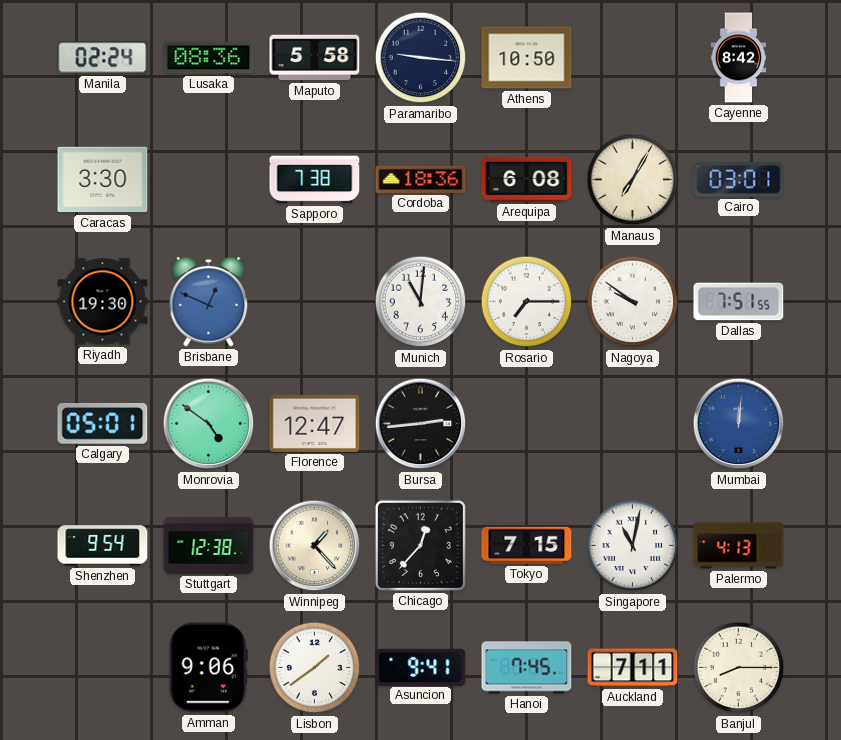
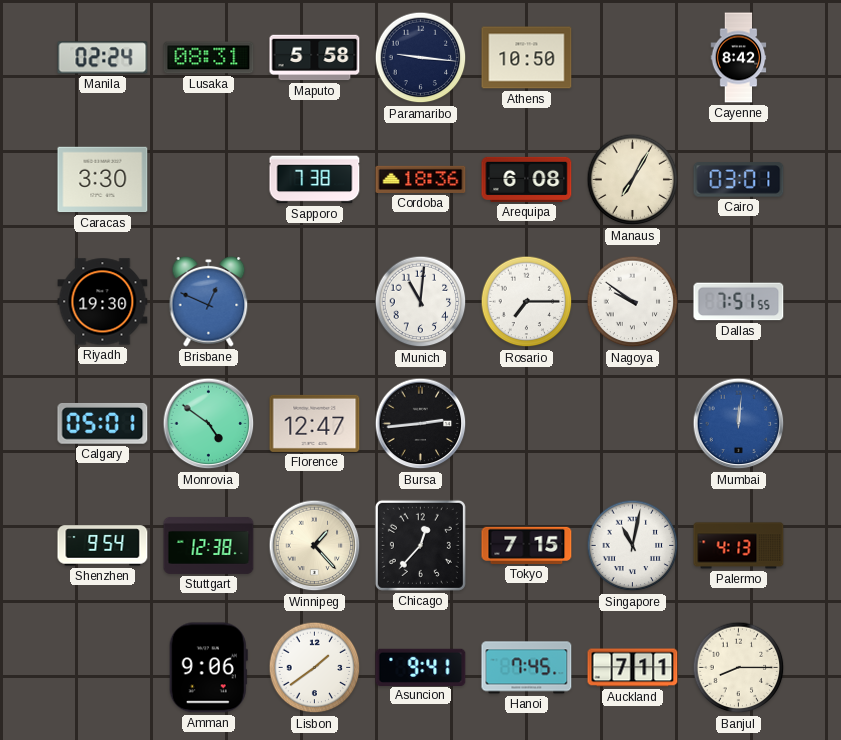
Lusaka: 08:36 -> 08:31 (209, 58)
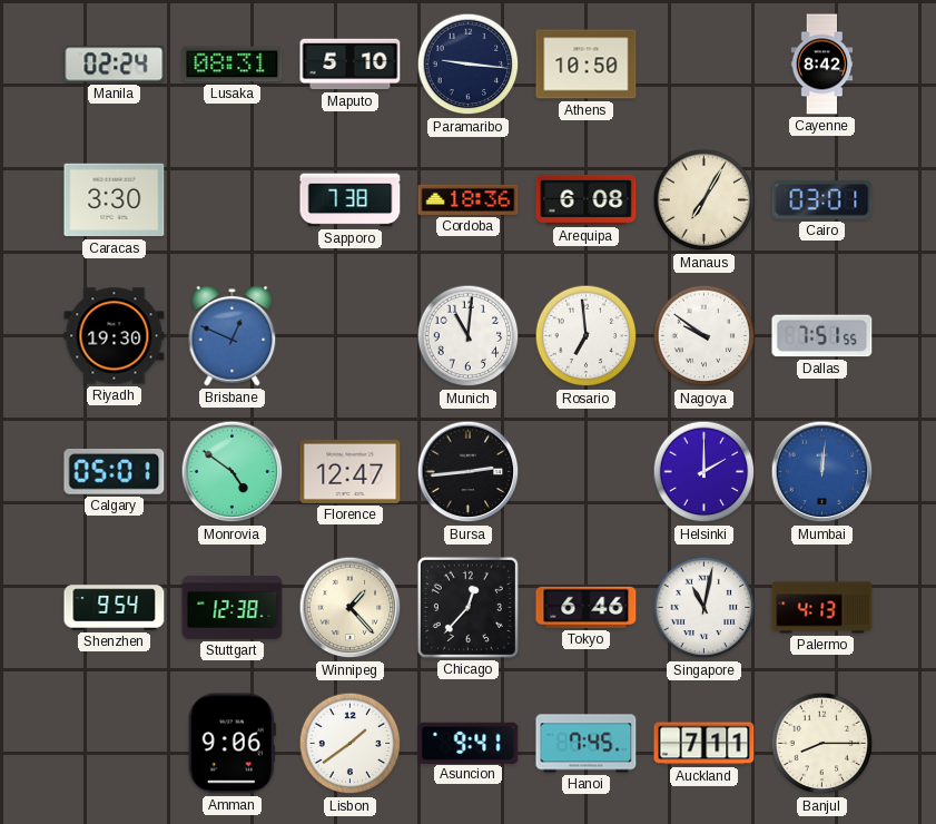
Maputo: 5:58 -> 5:10 (351, 65)
Rosario: 7:15 -> 6:59 (587, 336)
Helsinki: none -> 2:00 (705, 472)
Tokyo: 7:15 -> 6:46 (587, 607)
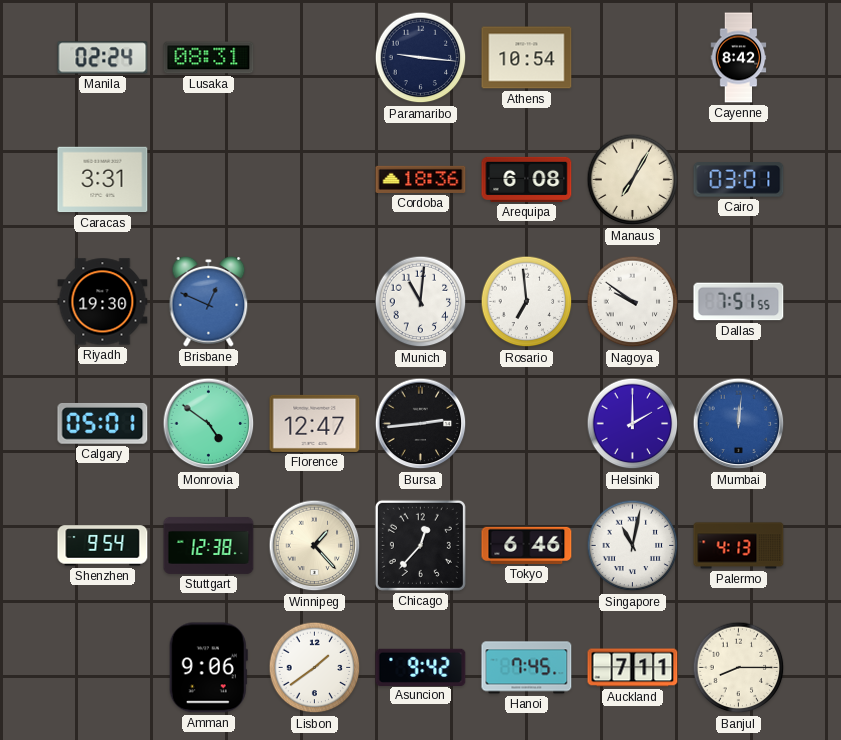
Maputo: 5:10 -> none (351, 65)
Athens: 10:50 -> 10:54 (527, 58)
Caracas: 3:30 -> 3:31 (103, 180)
Sapporo: 7:38 -> none (351, 200)
Asuncion: 9:41 -> 9:42 (421, 667)
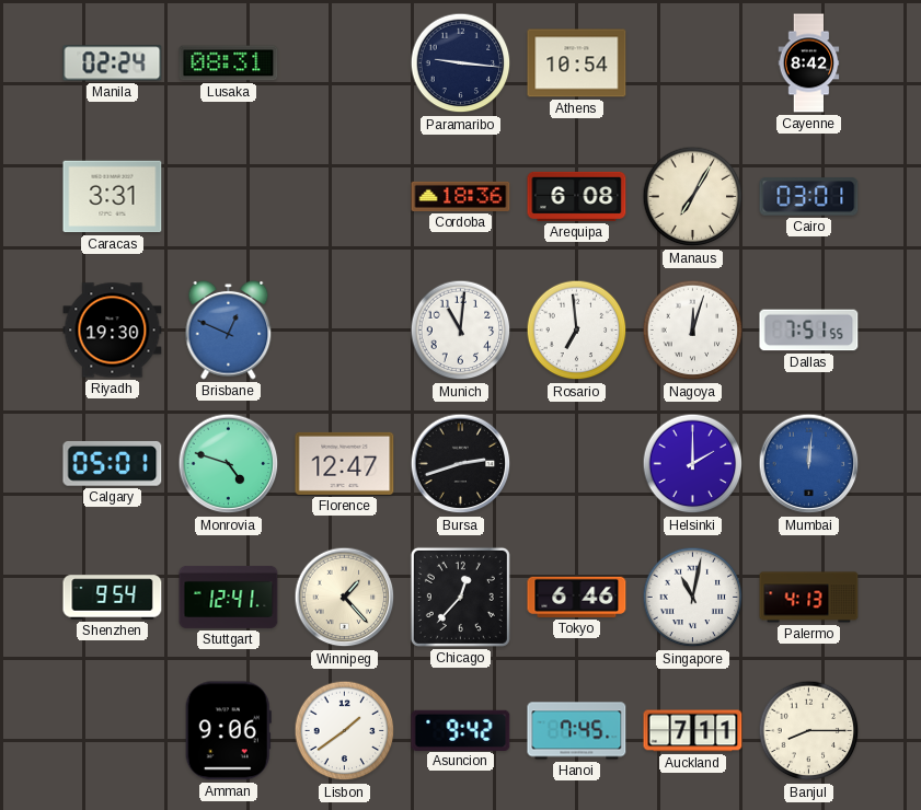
Nagoya: 9:51 -> 12:03 (693, 331)
Monrovia: 4:51 -> 4:48 (229, 464)
Bursa: 2:44 -> 2:42 (461, 464)
Stuttgart: 12:38 -> 12:41 (229, 597)
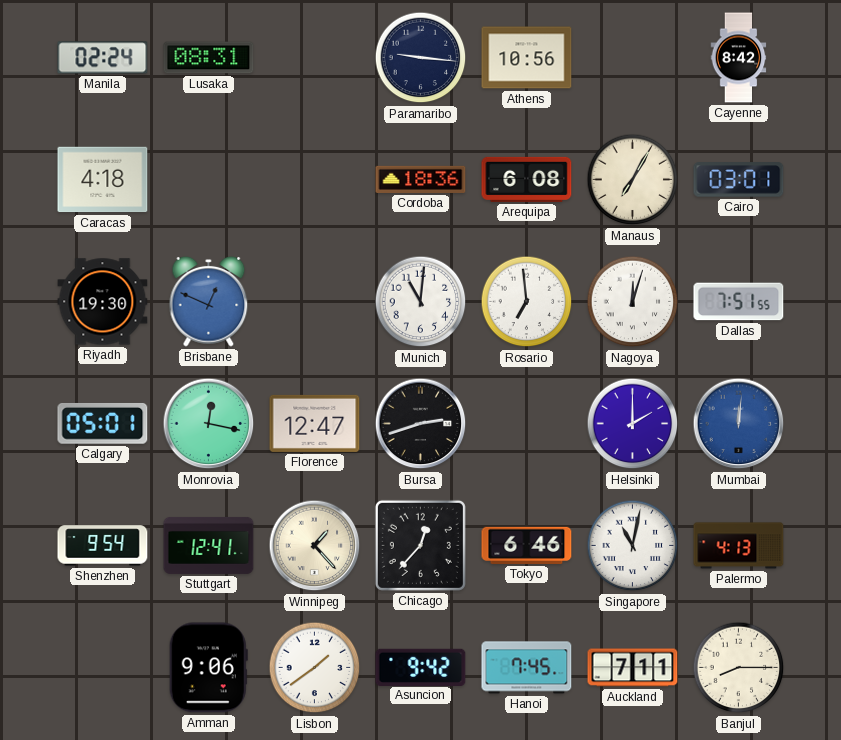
Athens: 10:54 -> 10:56 (527, 58)
Caracas: 3:31 -> 4:18 (103, 180)
Monrovia: 4:48 -> 12:17 (209, 424)
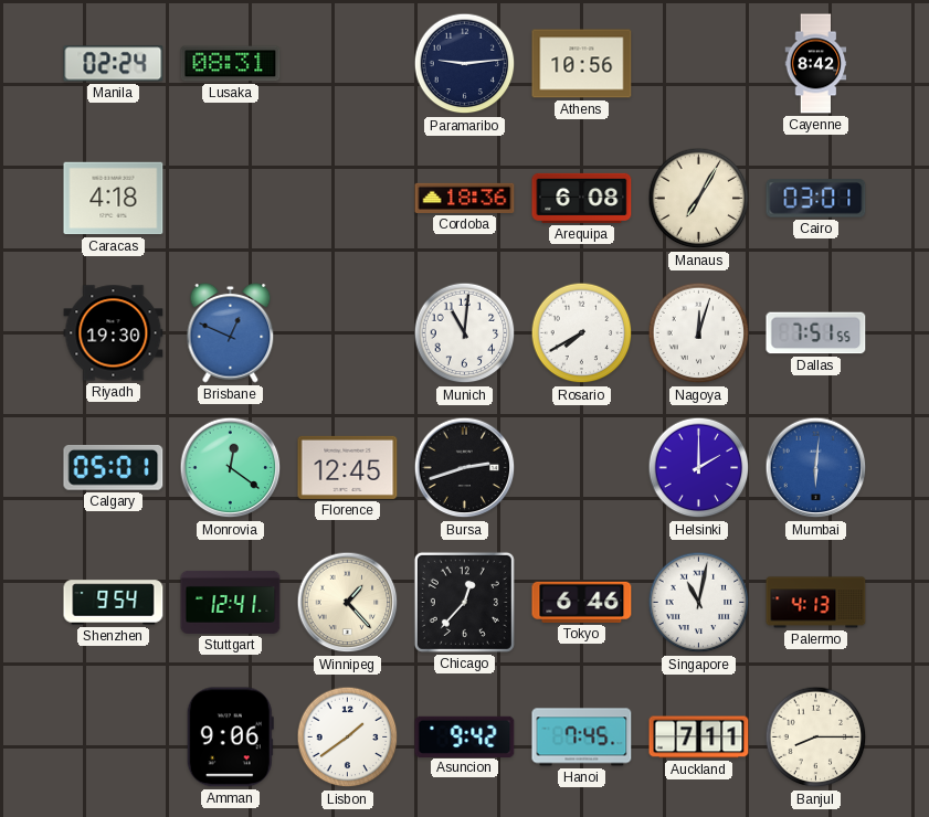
Paramaribo: 9:16 -> 9:14 (465, 64)
Rosario: 6:59 -> 7:40 (582, 333)
Monrovia: 12:17 -> 12:21 (231, 468)
Florence: 12:47 -> 12:45 (348, 467)
Mumbai: 12:01 -> 6:01 (816, 468)
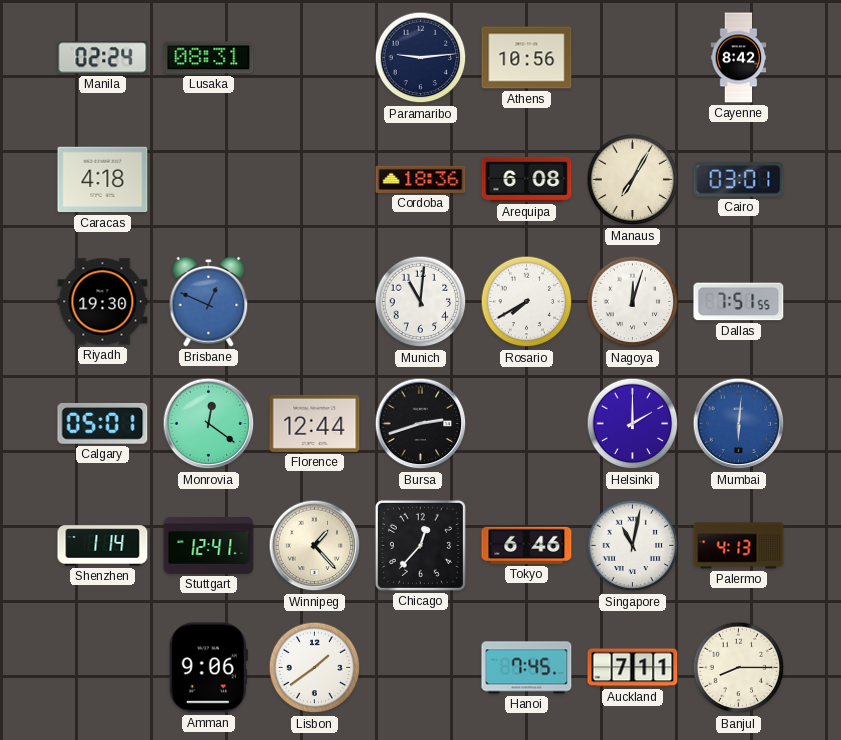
Florence: 12:45 -> 12:44 (315, 423)
Shenzhen: 9:54 -> 1:14 (103, 546)
Asuncion: 9:42 -> none (465, 736)
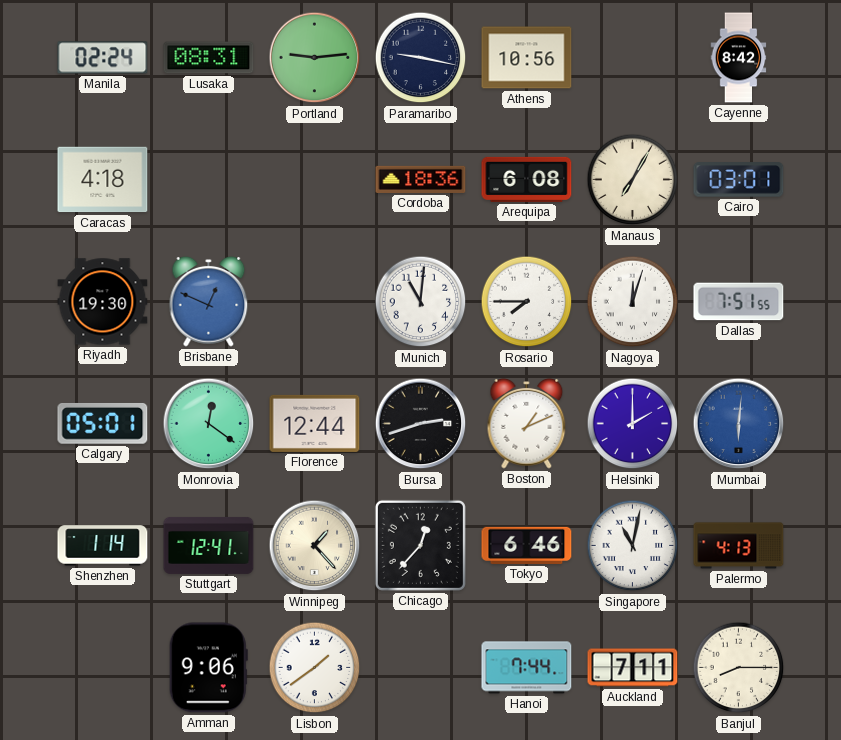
Portland: none -> 9:14 (315, 58)
Paramaribo: 9:14 -> 9:17 (421, 58)
Rosario: 7:40 -> 7:45 (527, 302)
Boston: none -> 1:11 (527, 423)
Hanoi: 7:45 -> 7:44 (527, 668)
